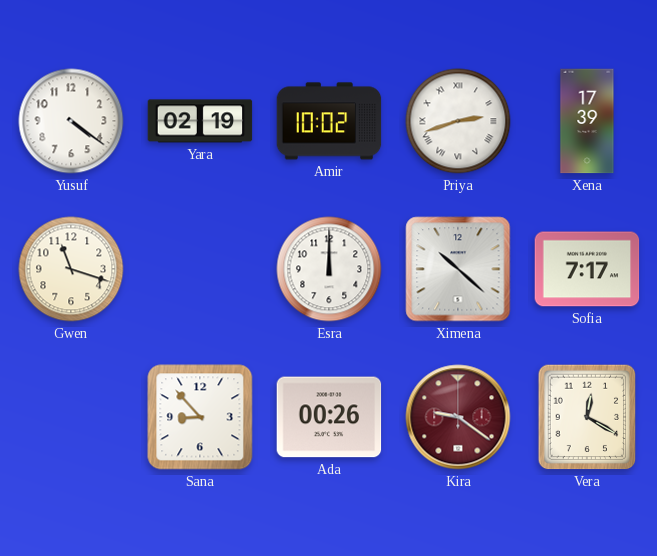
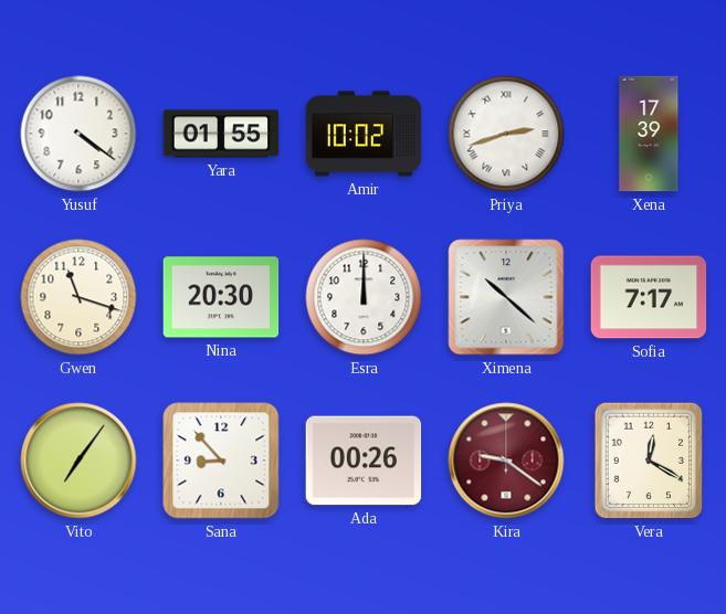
Yara: 02:19 -> 01:55 (221, 134)
Nina: none -> 20:30 (221, 297)
Vito: none -> 7:06 (78, 460)
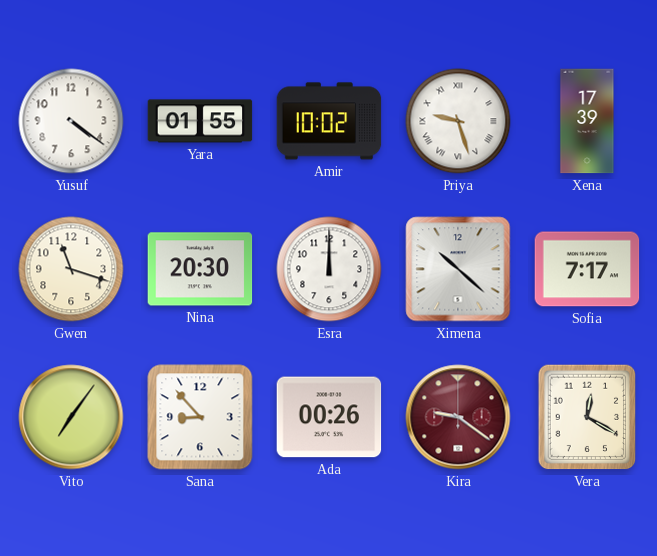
Priya: 2:42 -> 9:27 (458, 121)
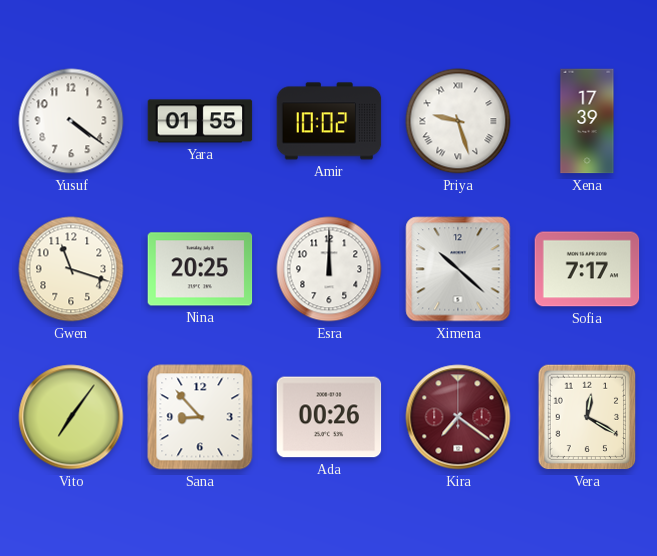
Nina: 20:30 -> 20:25 (200, 269)
Kira: 9:21 -> 7:21 (458, 417)
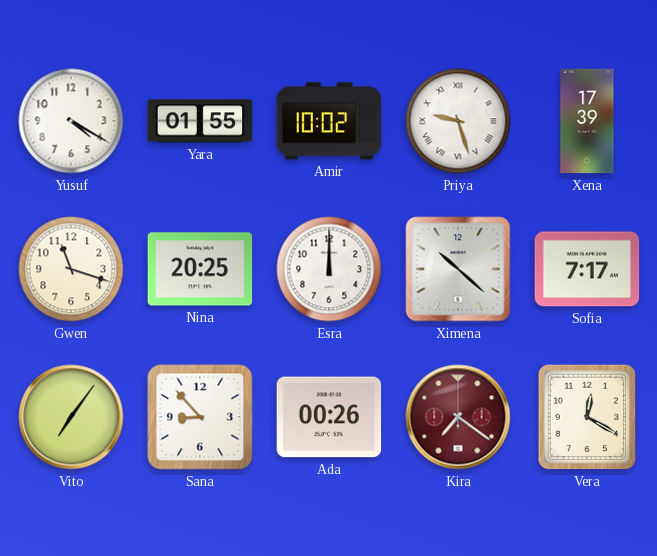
Yusuf: 4:21 -> 4:20 (71, 121)
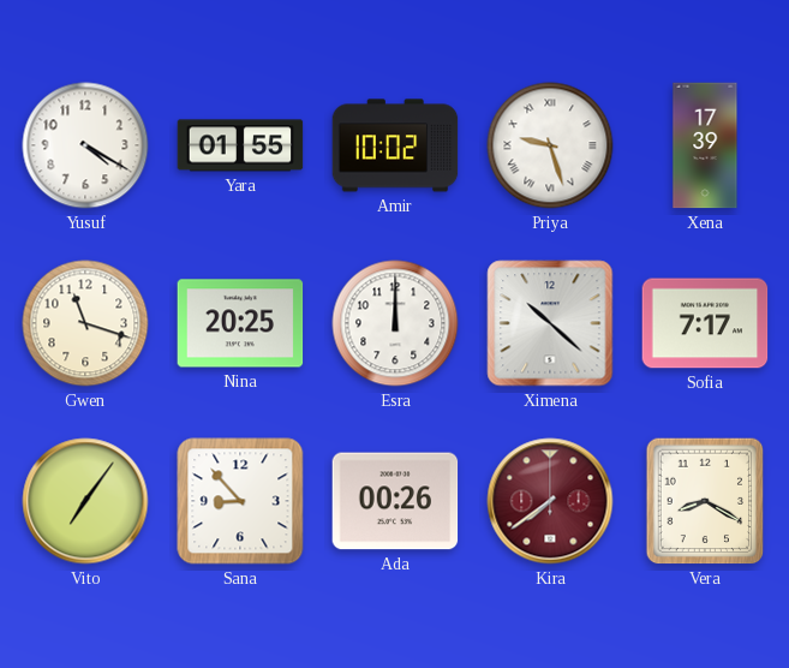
Kira: 7:21 -> 7:39 (550, 501)
Vera: 12:20 -> 8:20 (705, 501)
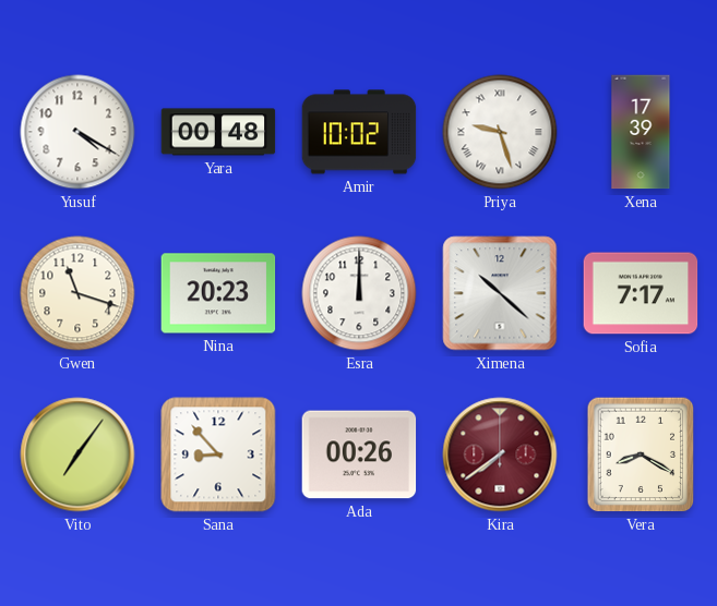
Yara: 01:55 -> 00:48 (218, 132)
Nina: 20:25 -> 20:23 (218, 293)
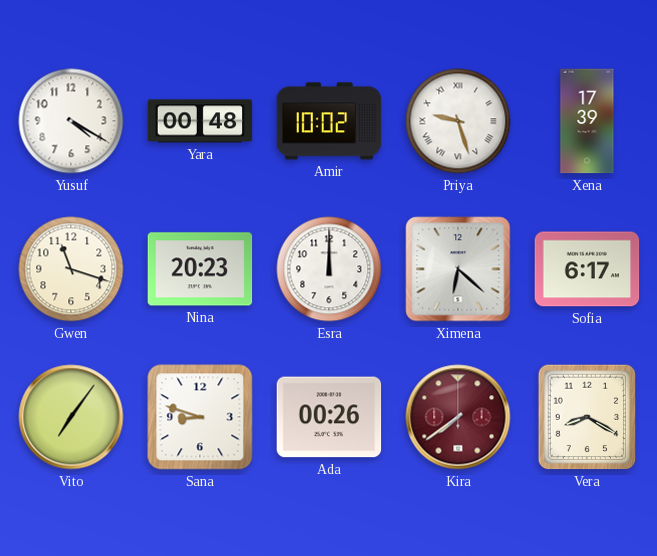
Ximena: 10:22 -> 6:22 (458, 269)
Sofia: 7:17 -> 6:17 (587, 269)
Sana: 8:53 -> 8:48 (200, 417)
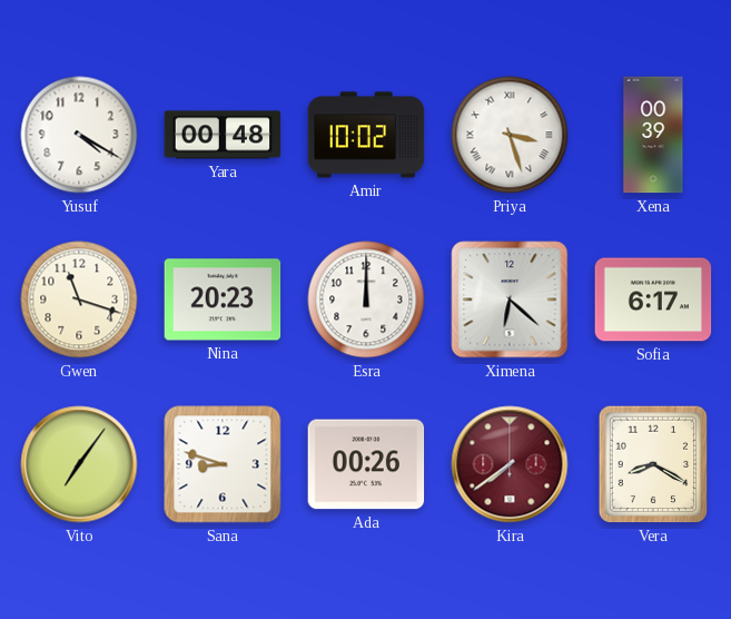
Priya: 9:27 -> 3:27 (510, 135)
Xena: 17:39 -> 00:39 (653, 135)
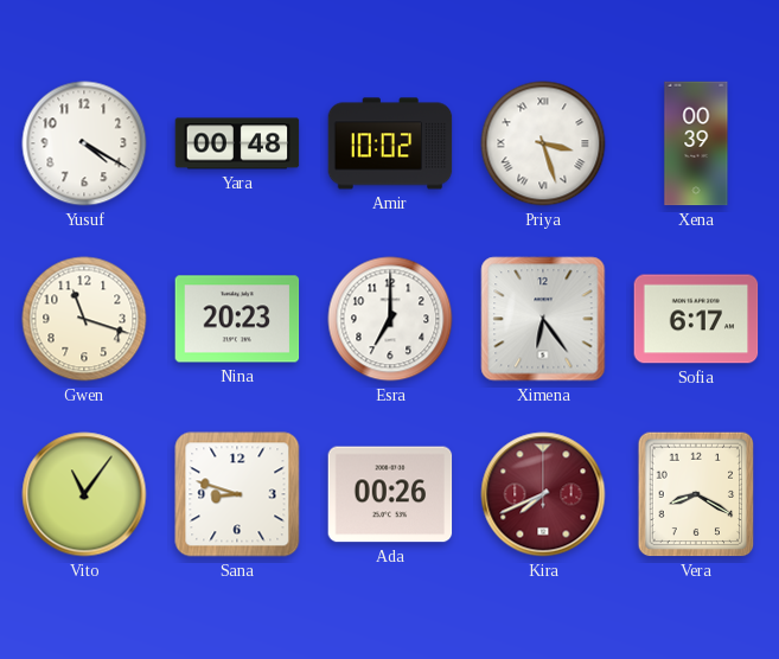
Esra: 12:00 -> 7:00 (390, 319)
Ximena: 6:22 -> 6:24 (543, 319)
Vito: 7:06 -> 11:06 (84, 494)
Kira: 7:39 -> 7:41 (543, 494)
